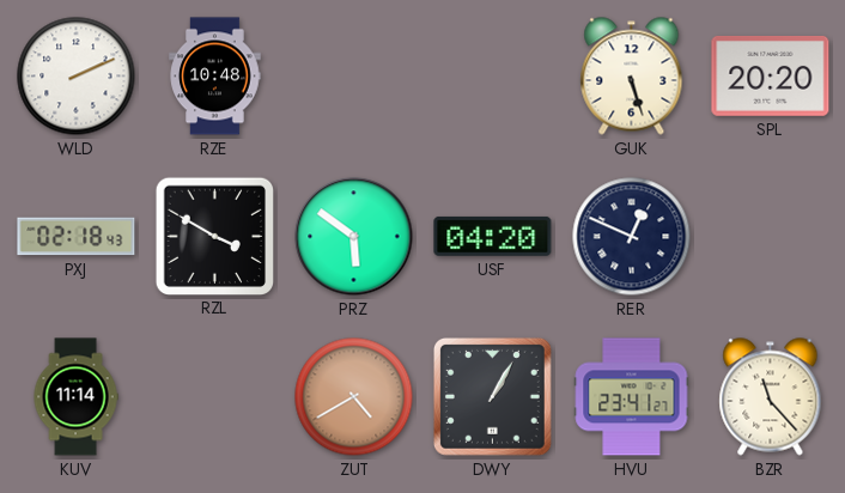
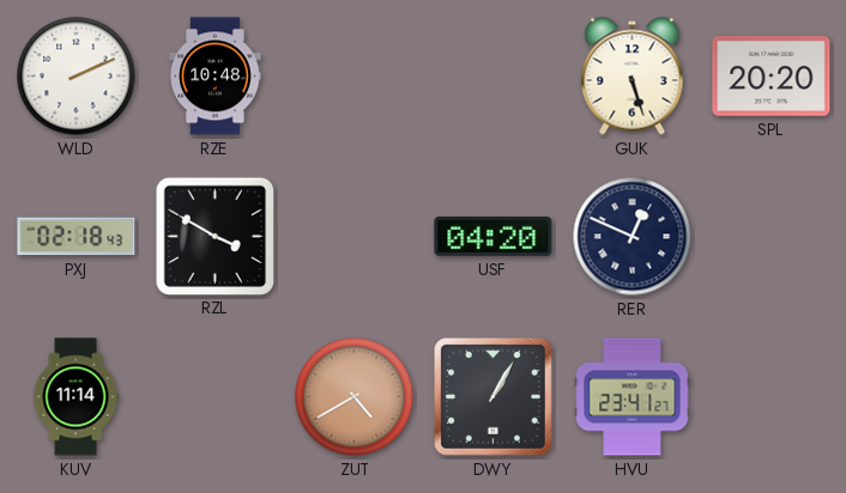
PRZ: 5:51 -> none (354, 237)
BZR: 11:23 -> none (771, 397)
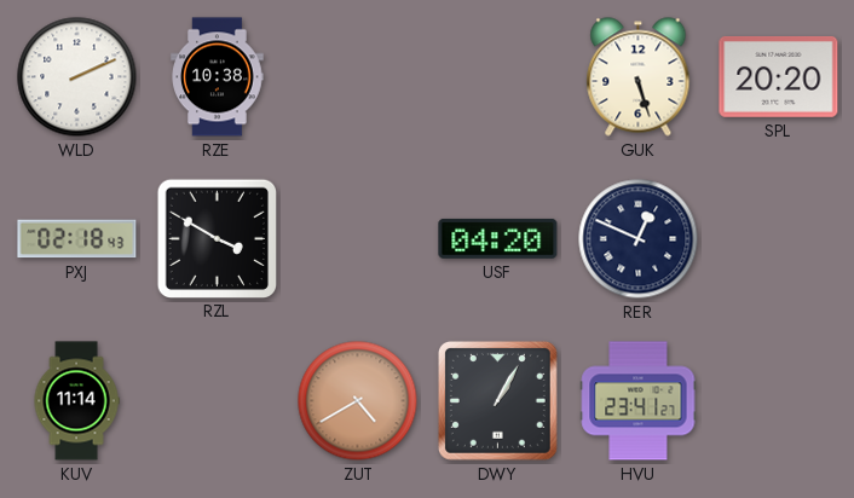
RZE: 10:48 -> 10:38 (218, 77)
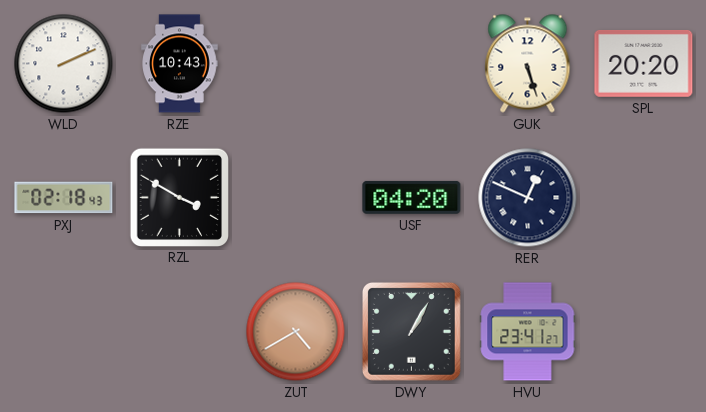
RZE: 10:38 -> 10:43 (180, 64)
KUV: 11:14 -> none (76, 401)
